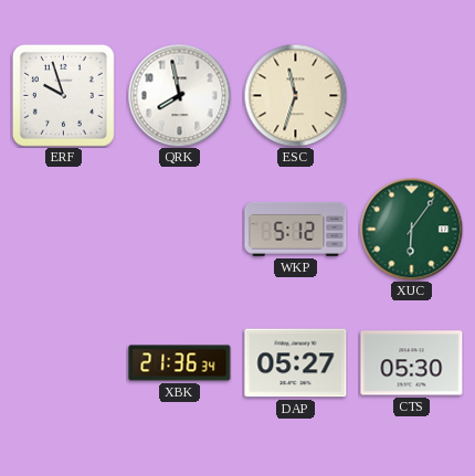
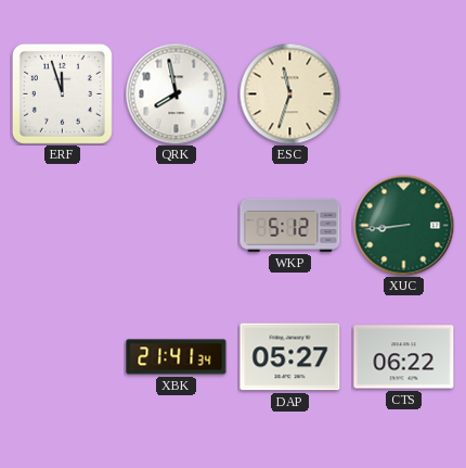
ERF: 9:57 -> 11:57 (62, 93)
XUC: 6:06 -> 8:44 (403, 225)
XBK: 21:36 -> 21:41 (177, 357)
CTS: 05:30 -> 06:22 (404, 357)
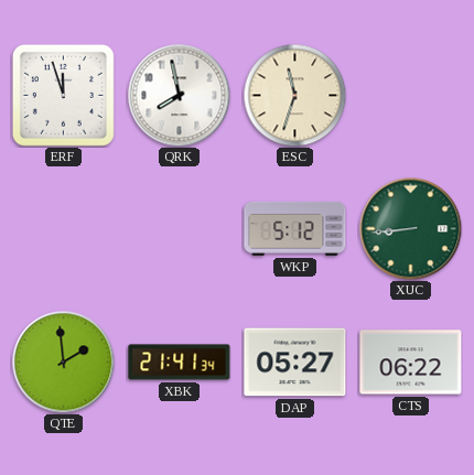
QTE: none -> 1:59 (63, 361)
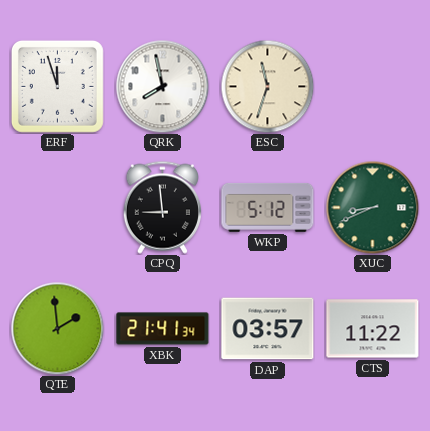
CPQ: none -> 8:59 (162, 207)
XUC: 8:44 -> 8:41 (372, 207)
DAP: 05:27 -> 03:57 (268, 329)
CTS: 06:22 -> 11:22 (373, 329)
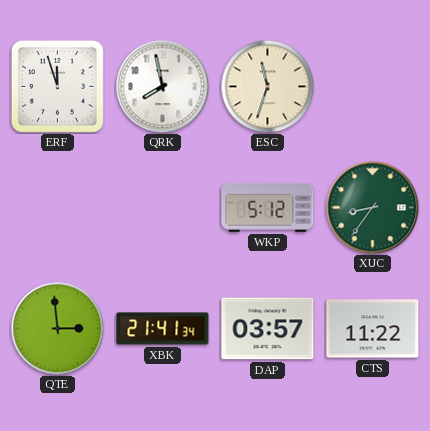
CPQ: 8:59 -> none (162, 207)
XUC: 8:41 -> 8:36 (372, 207)
QTE: 1:59 -> 2:59 (57, 328)
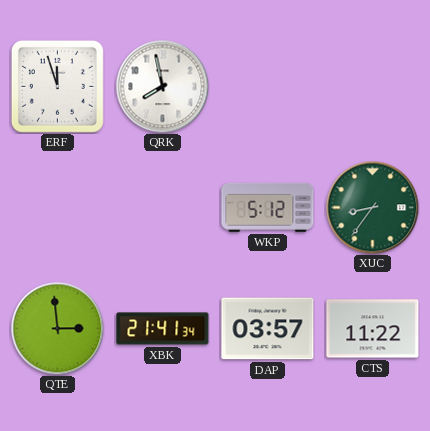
ESC: 11:33 -> none (267, 86)
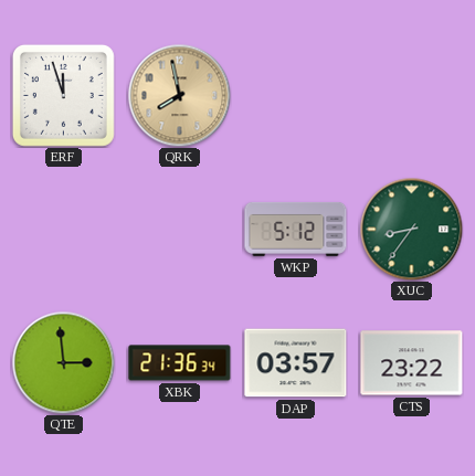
QRK dial: white -> champagne (179, 95)
XBK: 21:41 -> 21:36 (180, 363)
CTS: 11:22 -> 23:22 (412, 363)
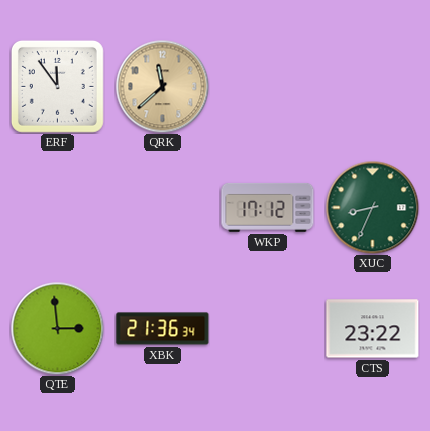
ERF: 11:57 -> 11:54 (57, 86)
QRK: 7:58 -> 11:38 (162, 86)
WKP: 5:12 -> 17:12 (268, 207)
XUC: 8:36 -> 8:34 (372, 207)
DAP: 03:57 -> none (296, 363)
